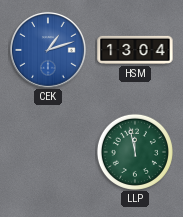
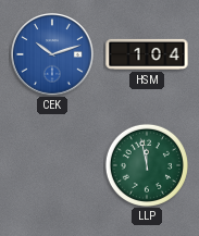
CEK: 1:12 -> 10:12 (53, 55)
HSM: 13:04 -> 1:04 (147, 54)
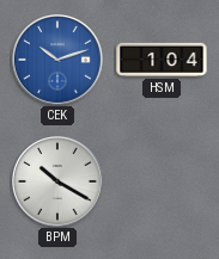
BPM: none -> 10:20 (59, 183)
LLP: 11:58 -> none (147, 165)
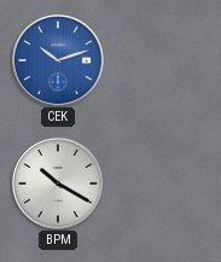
HSM: 1:04 -> none (162, 60)
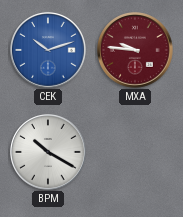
MXA: none -> 9:46 (136, 51)
